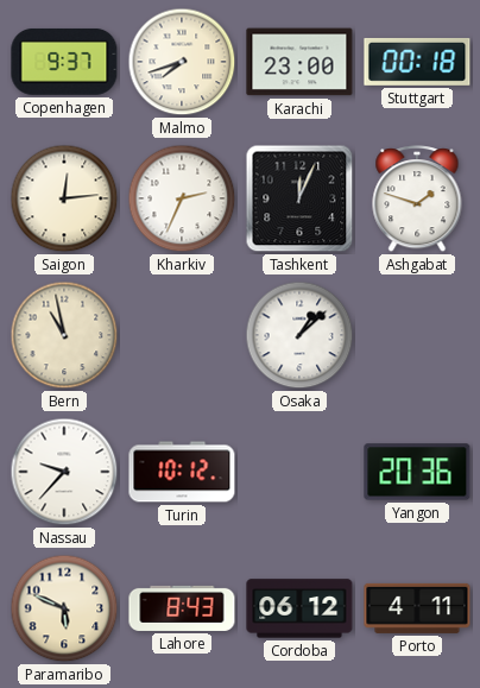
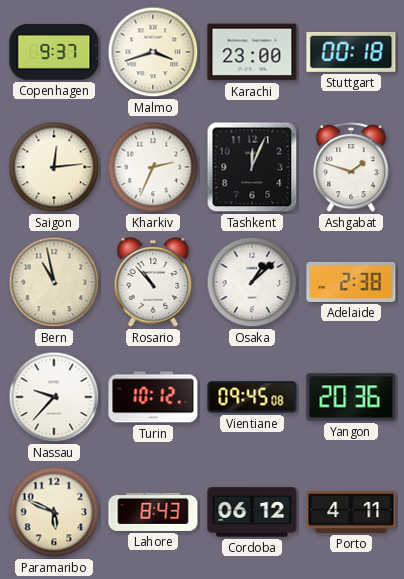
Malmo: 7:42 -> 3:42 (153, 52)
Rosario: none -> 10:53 (153, 283)
Adelaide: none -> 2:38 (351, 282)
Vientiane: none -> 09:45 (252, 397)
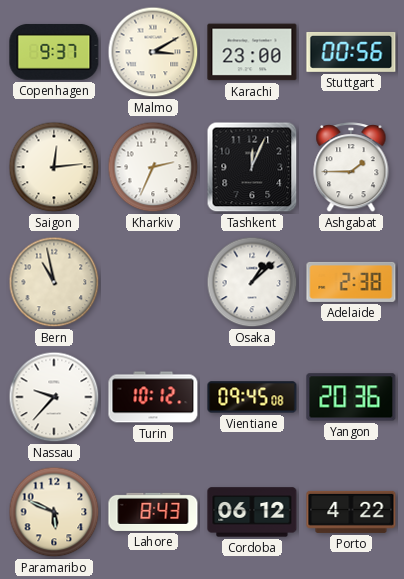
Malmo: 3:42 -> 3:10 (153, 52)
Stuttgart: 00:18 -> 00:56 (351, 52)
Ashgabat: 1:48 -> 1:45 (351, 168)
Rosario: 10:53 -> none (153, 283)
Porto: 4:11 -> 4:22 (351, 512)
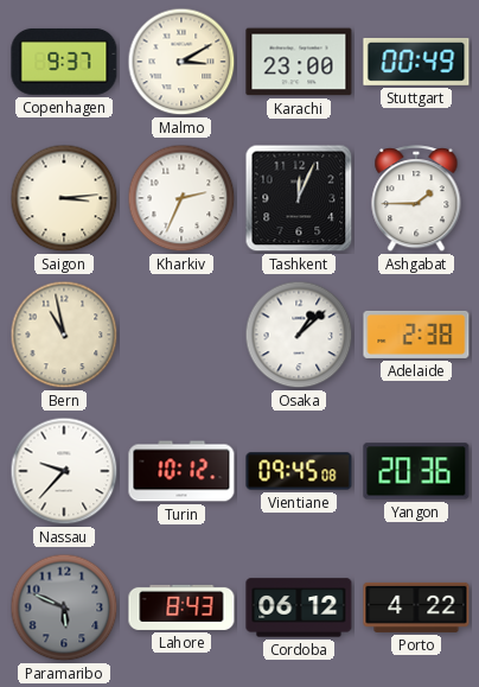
Stuttgart: 00:56 -> 00:49 (416, 62)
Saigon: 12:14 -> 3:14 (64, 198)
Paramaribo dial: cream -> grey (64, 608)
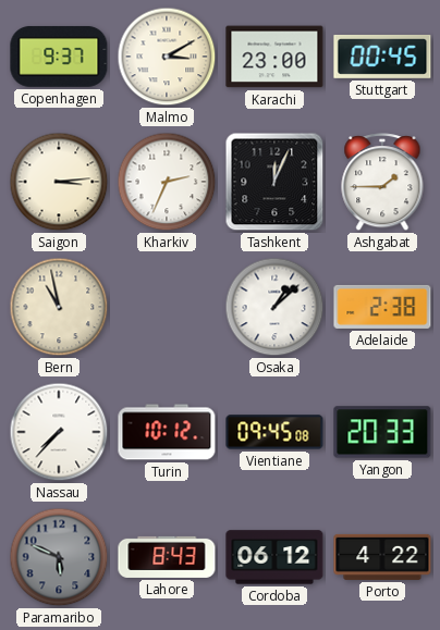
Stuttgart: 00:49 -> 00:45 (382, 57)
Nassau: 9:37 -> 7:37 (59, 432)
Yangon: 20:36 -> 20:33 (382, 432)
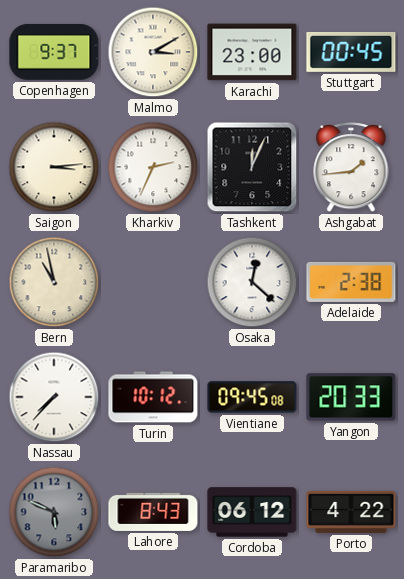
Ashgabat: 1:45 -> 1:44 (351, 168)
Osaka: 1:08 -> 12:22 (252, 282)
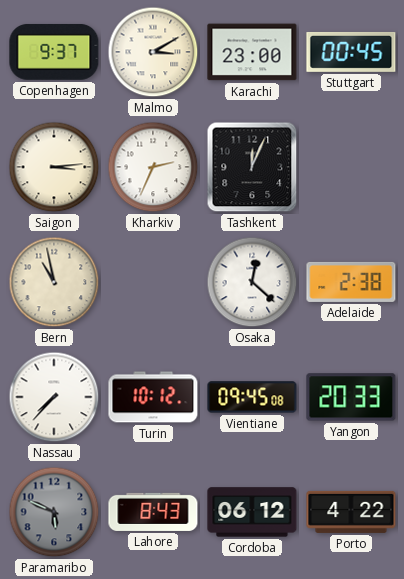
Ashgabat: 1:44 -> none (351, 168)
